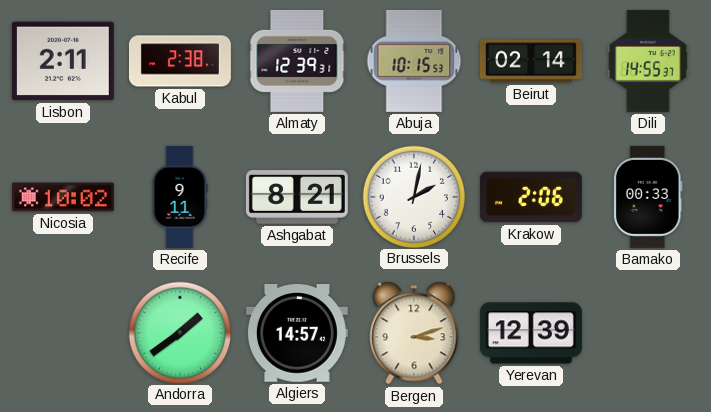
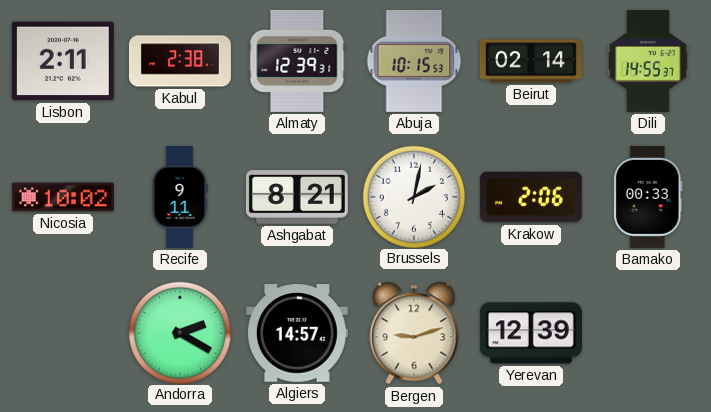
Andorra: 1:39 -> 2:20 (179, 332)
Bergen: 3:12 -> 9:12 (414, 333)
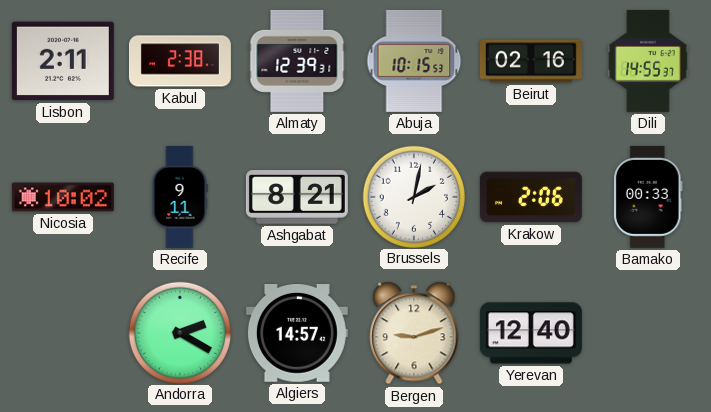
Beirut: 02:14 -> 02:16 (531, 61)
Yerevan: 12:39 -> 12:40 (531, 333)
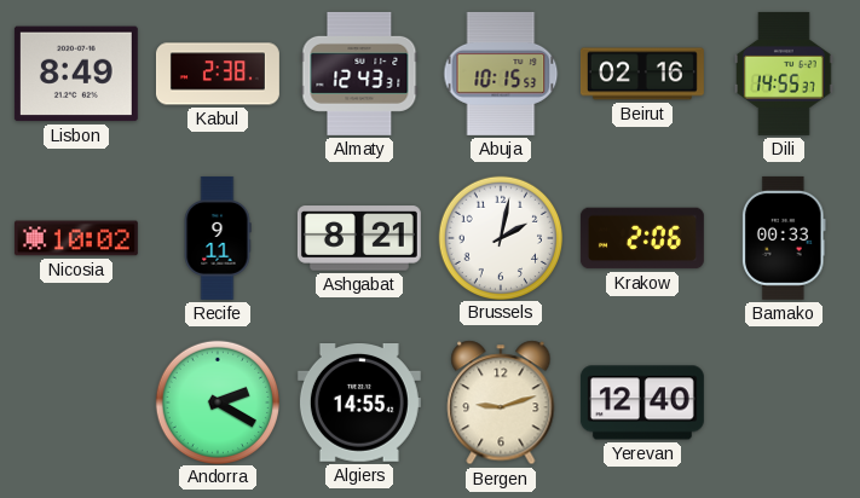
Lisbon: 2:11 -> 8:49 (76, 74)
Almaty: 12:39 -> 12:43 (359, 74)
Algiers: 14:57 -> 14:55 (359, 404)
